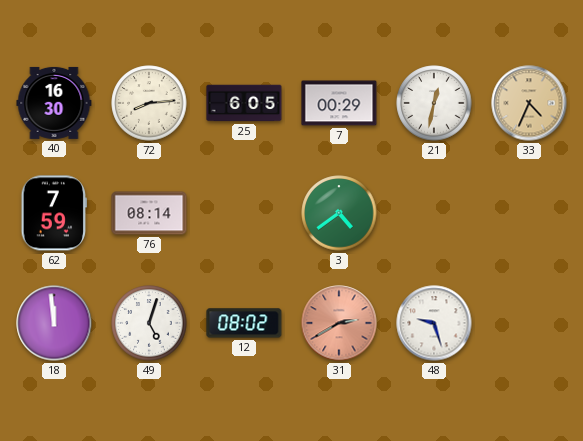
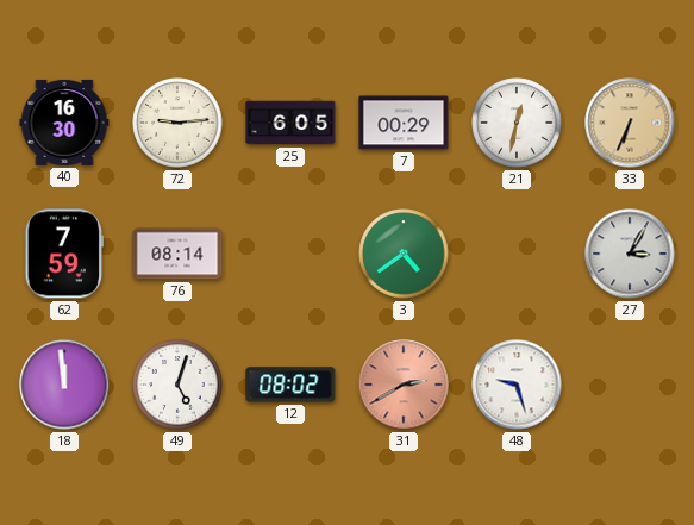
72: 8:14 -> 9:14 (177, 123)
33: 4:34 -> 6:34 (630, 123)
27: none -> 3:05 (630, 254)
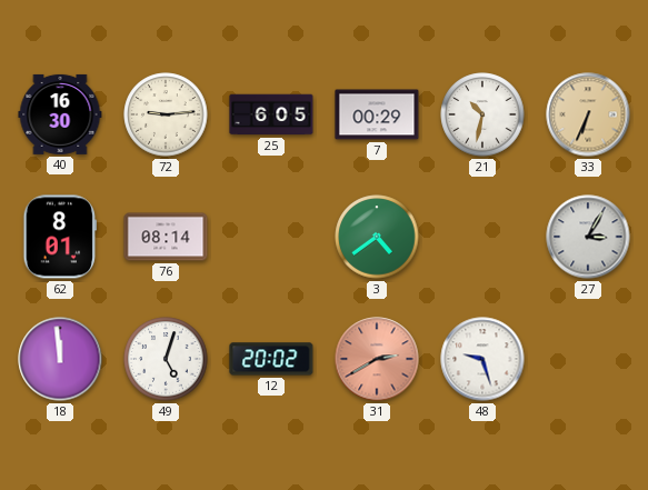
21: 12:32 -> 10:32 (482, 114)
62: 7:59 -> 8:01 (59, 237)
12: 08:02 -> 20:02 (271, 359)
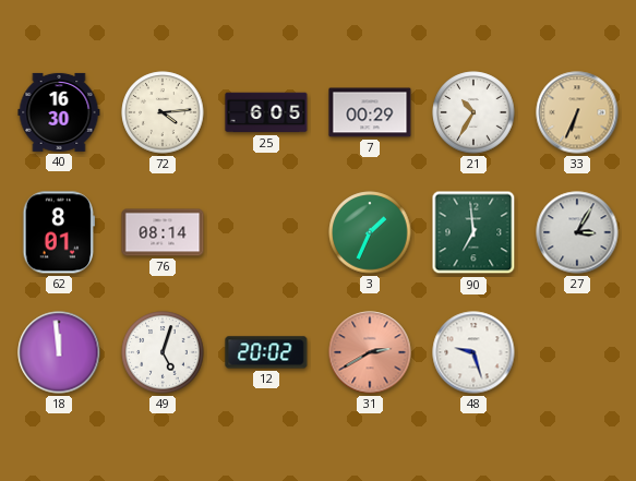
72: 9:14 -> 4:14 (163, 112)
21: 10:32 -> 10:35 (473, 112)
3: 4:39 -> 1:34 (370, 232)
90: none -> 6:59 (473, 232)
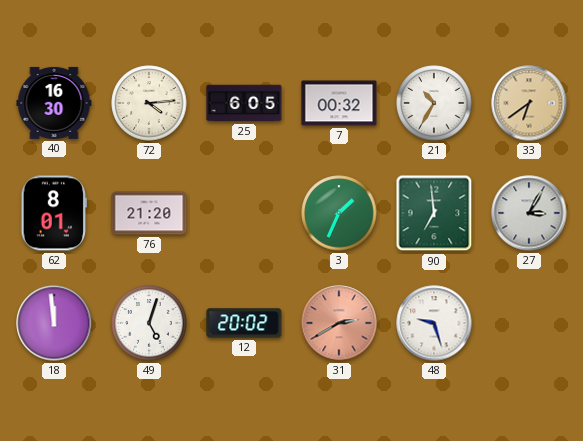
7: 00:29 -> 00:32 (339, 103)
33: 6:34 -> 6:39 (529, 103)
76: 08:14 -> 21:20 (149, 213)
